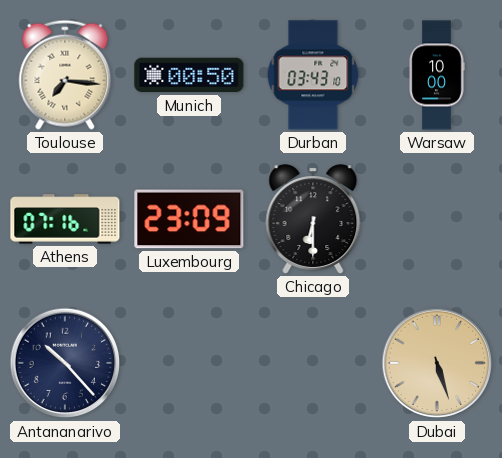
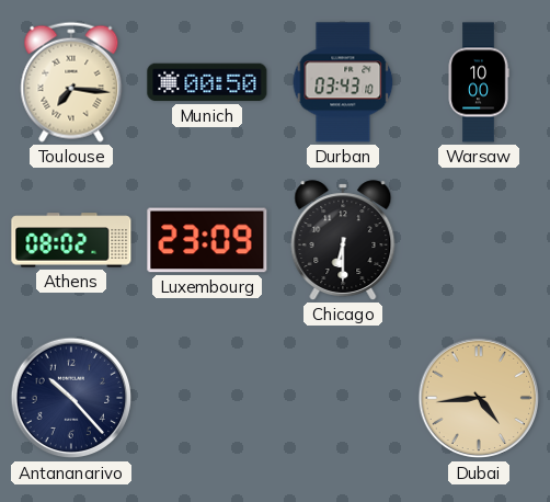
Athens: 07:16 -> 08:02 (71, 240)
Dubai: 5:27 -> 4:44 (479, 398)
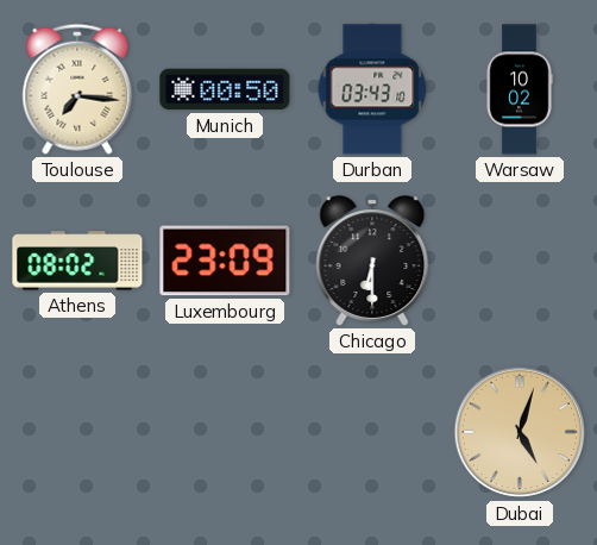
Warsaw: 10:00 -> 10:02 (520, 89)
Antananarivo: 10:23 -> none (71, 398)
Dubai: 4:44 -> 5:03 (520, 432)
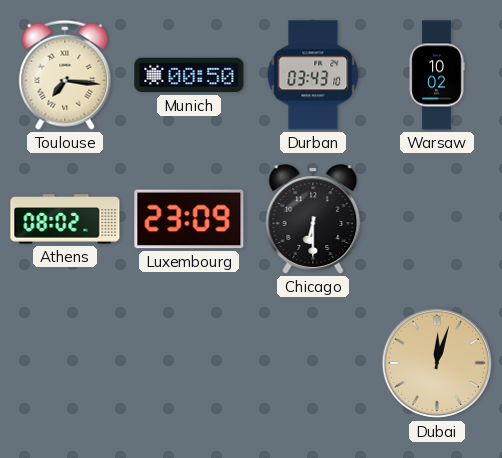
Dubai: 5:03 -> 12:03 (437, 363)
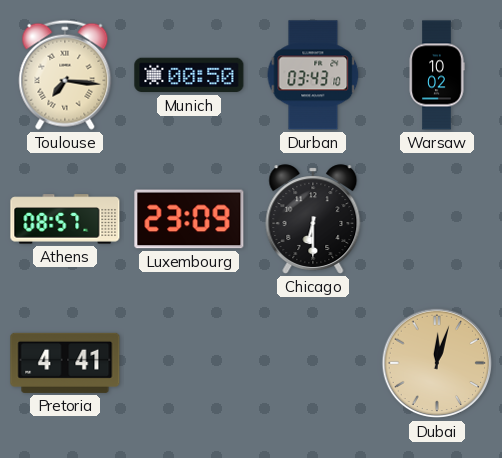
Athens: 08:02 -> 08:57 (65, 219)
Pretoria: none -> 4:41 (65, 363)
